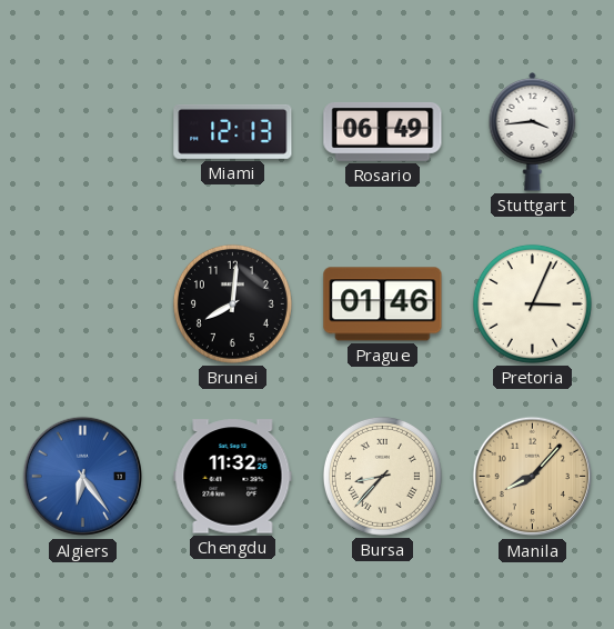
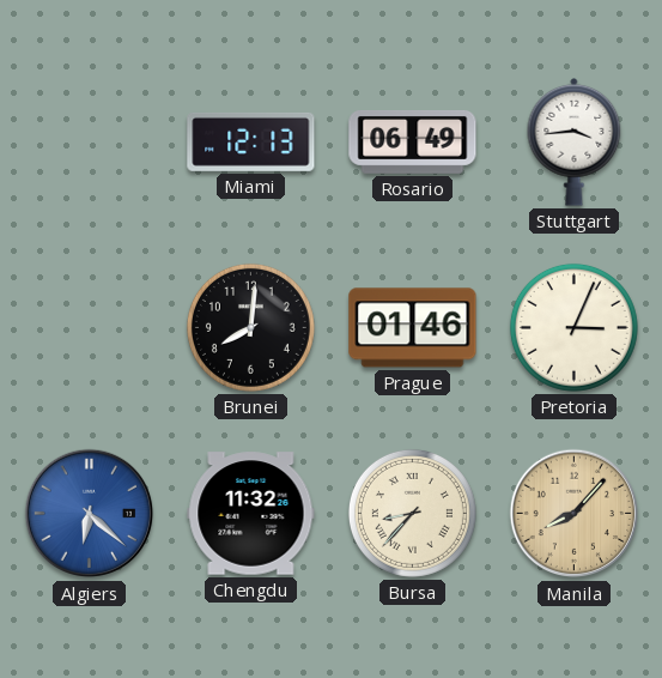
Algiers: 6:24 -> 6:22 (90, 514)
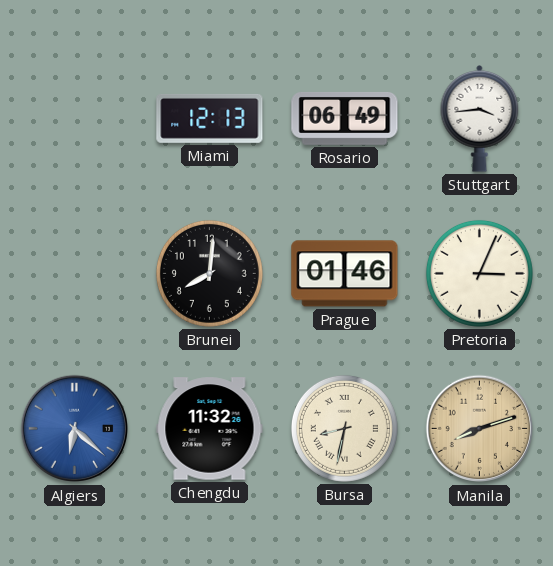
Bursa: 8:37 -> 8:32 (344, 428)
Manila: 8:07 -> 8:12 (480, 429)
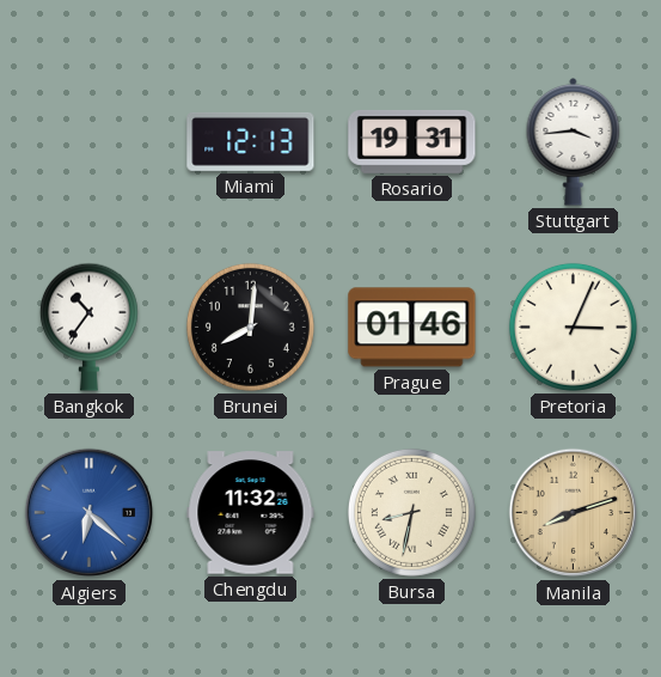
Rosario: 06:49 -> 19:31 (412, 142)
Bangkok: none -> 10:36 (88, 327)
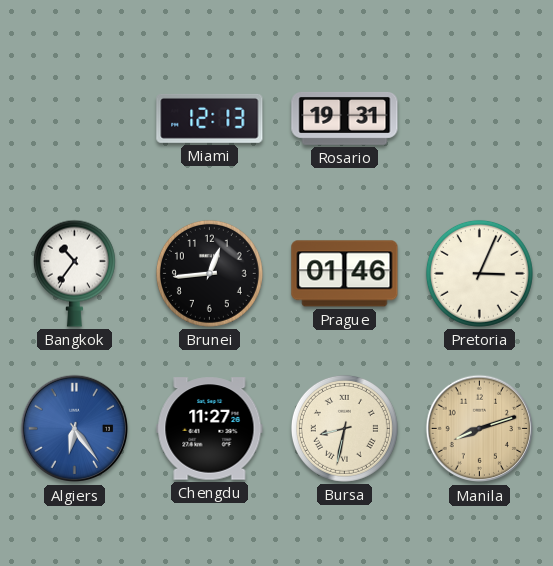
Stuttgart: 3:44 -> none (574, 142)
Brunei: 8:01 -> 12:44 (209, 273)
Algiers: 6:22 -> 6:24 (75, 429)
Chengdu: 11:32 -> 11:27 (210, 429)
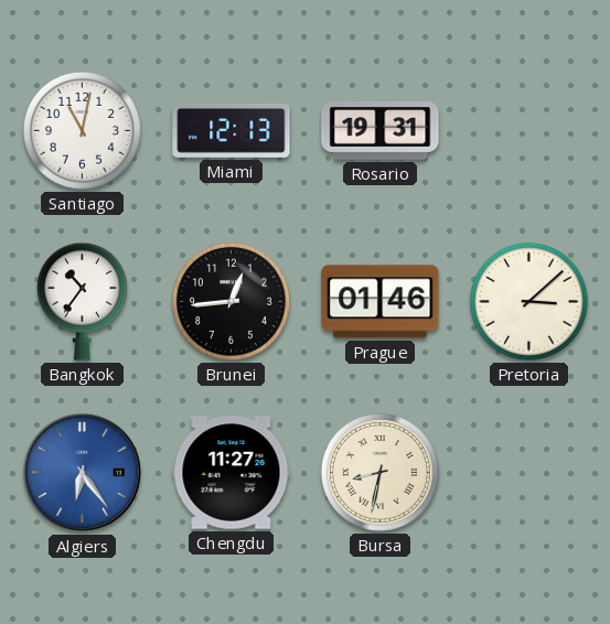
Santiago: none -> 11:02 (82, 130)
Pretoria: 3:04 -> 3:08 (528, 301)
Manila: 8:12 -> none (480, 429)
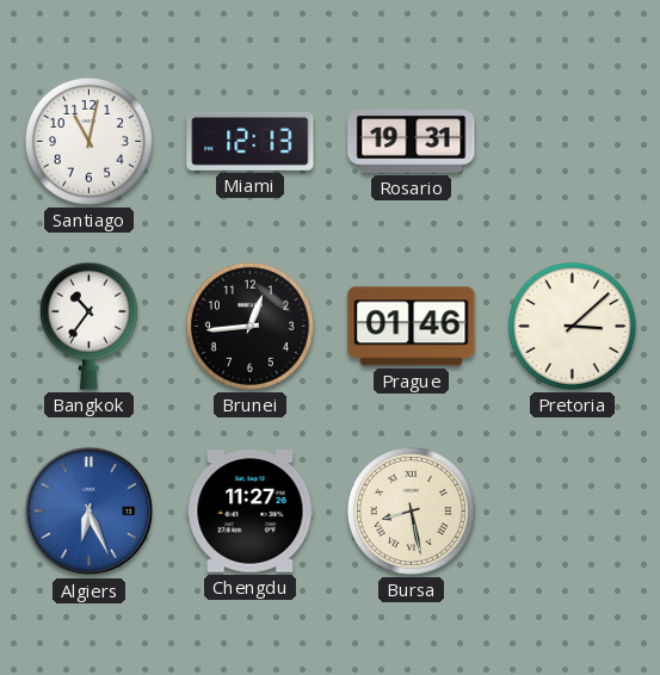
Algiers: 6:24 -> 6:26 (90, 512)
Bursa: 8:32 -> 8:28 (411, 510)
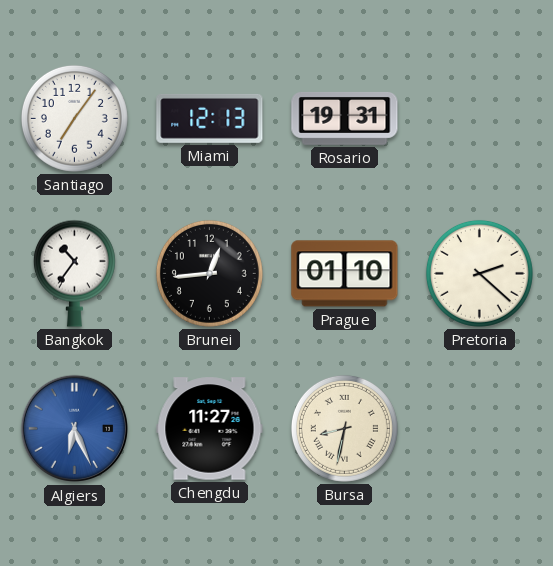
Santiago: 11:02 -> 7:06 (74, 118)
Prague: 01:46 -> 01:10 (345, 274)
Pretoria: 3:08 -> 2:22 (479, 273)
Bursa: 8:28 -> 8:32 (344, 428)
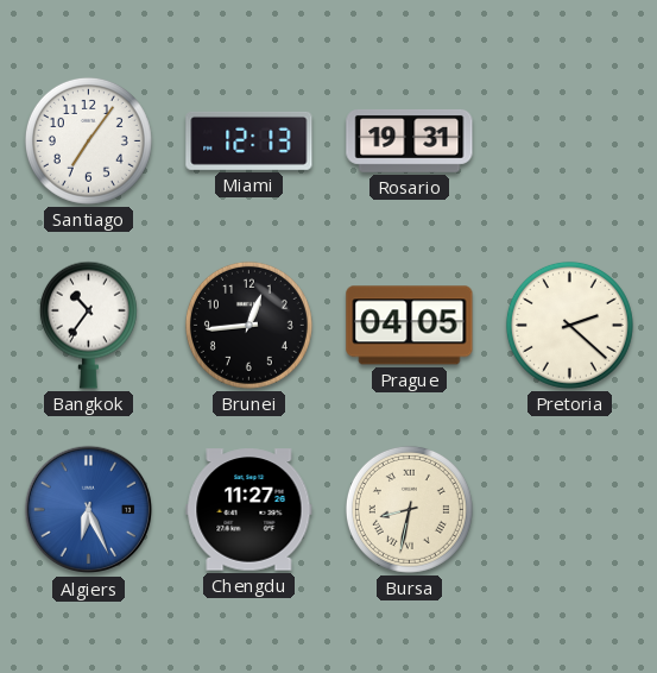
Prague: 01:10 -> 04:05 (410, 326)
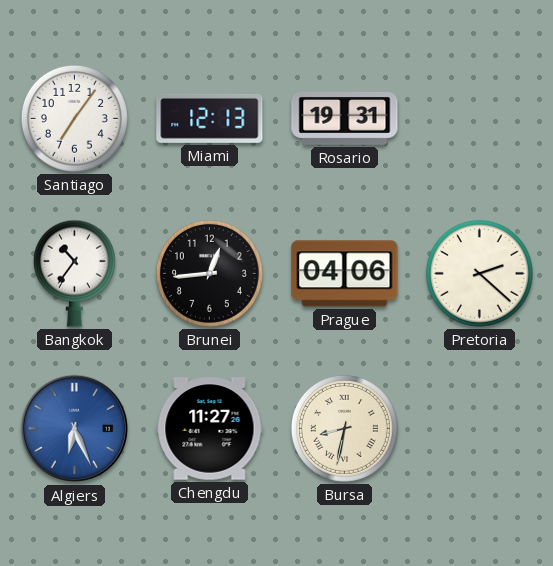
Prague: 04:05 -> 04:06 (345, 274)
